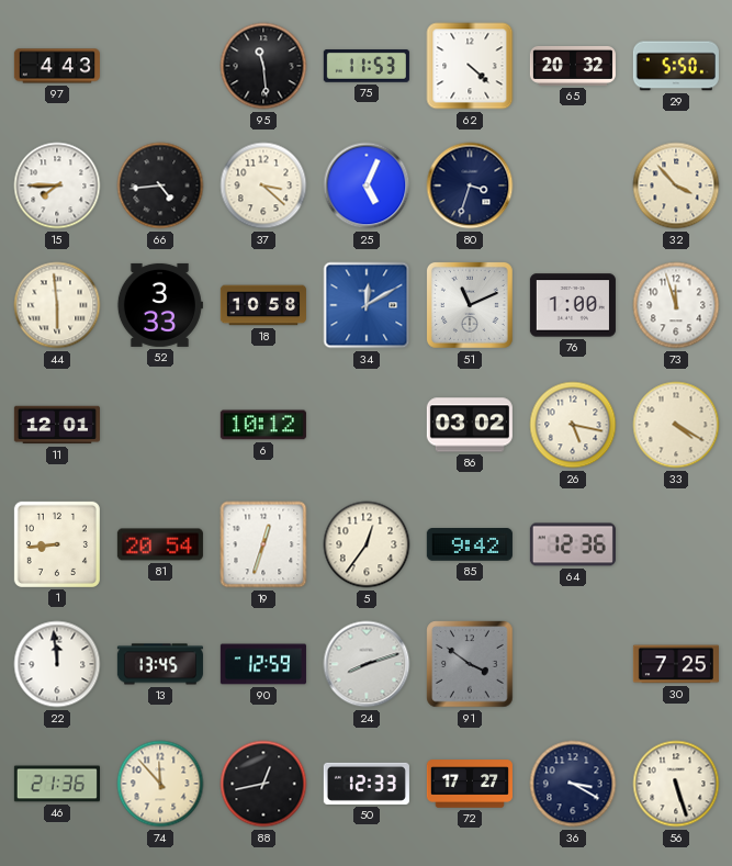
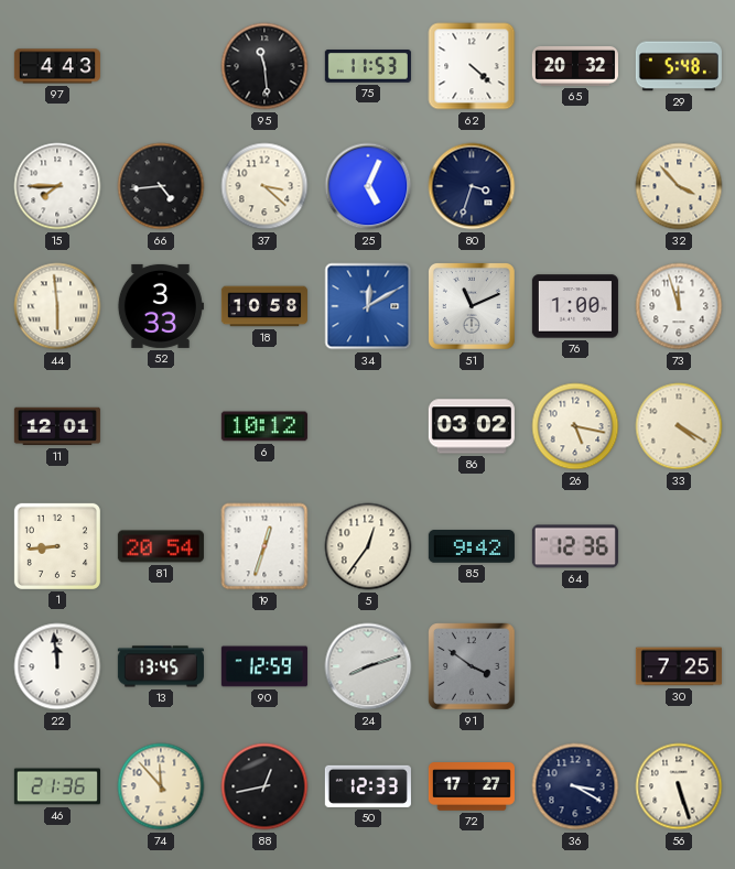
29: 5:50 -> 5:48 (679, 66)
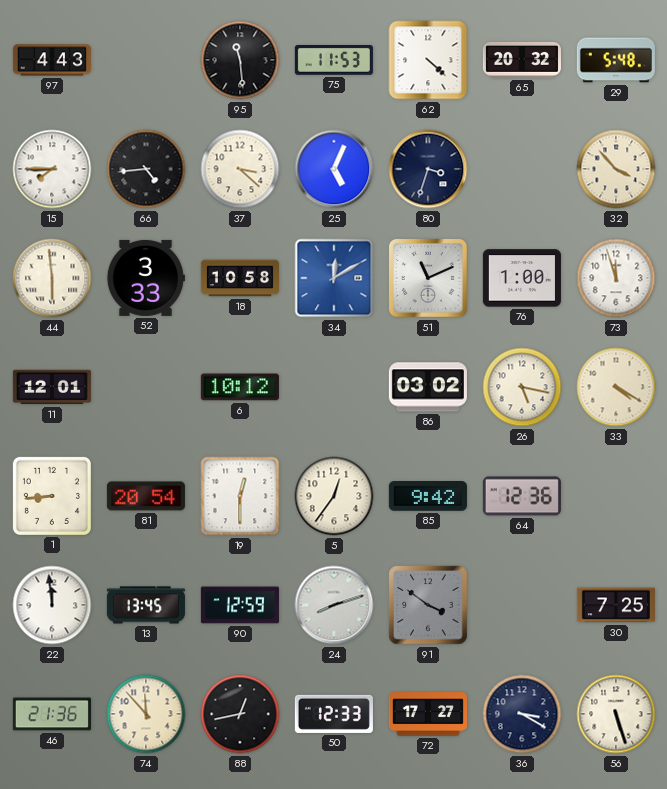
19: 12:33 -> 12:30 (240, 496)
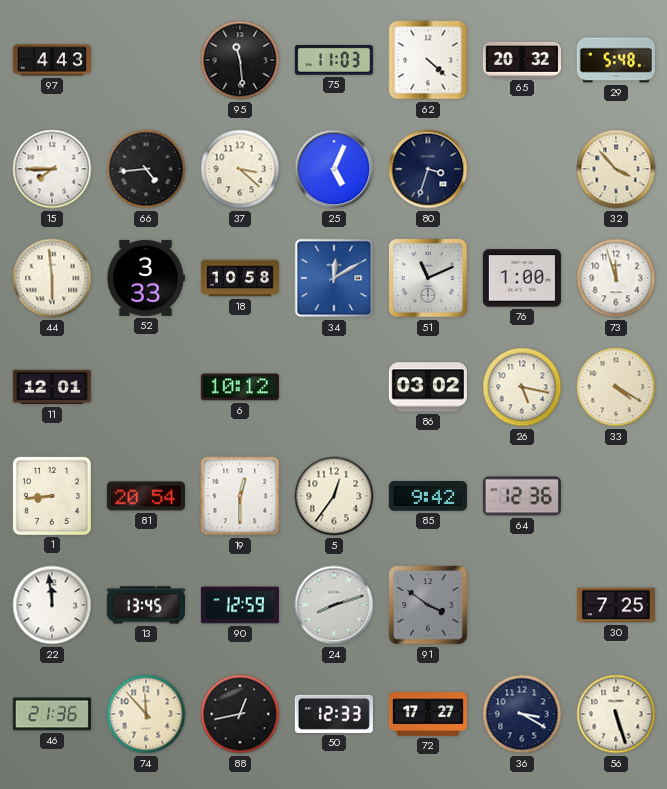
75: 11:53 -> 11:03 (334, 61)
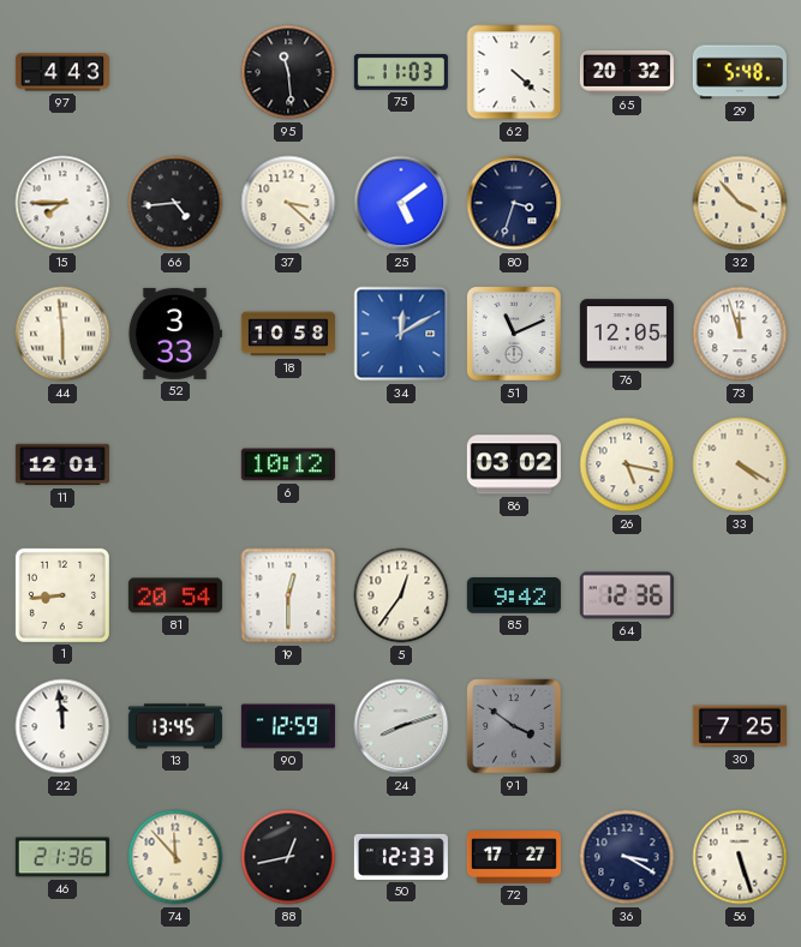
25: 5:04 -> 5:09 (401, 203)
76: 1:00 -> 12:05 (627, 334)
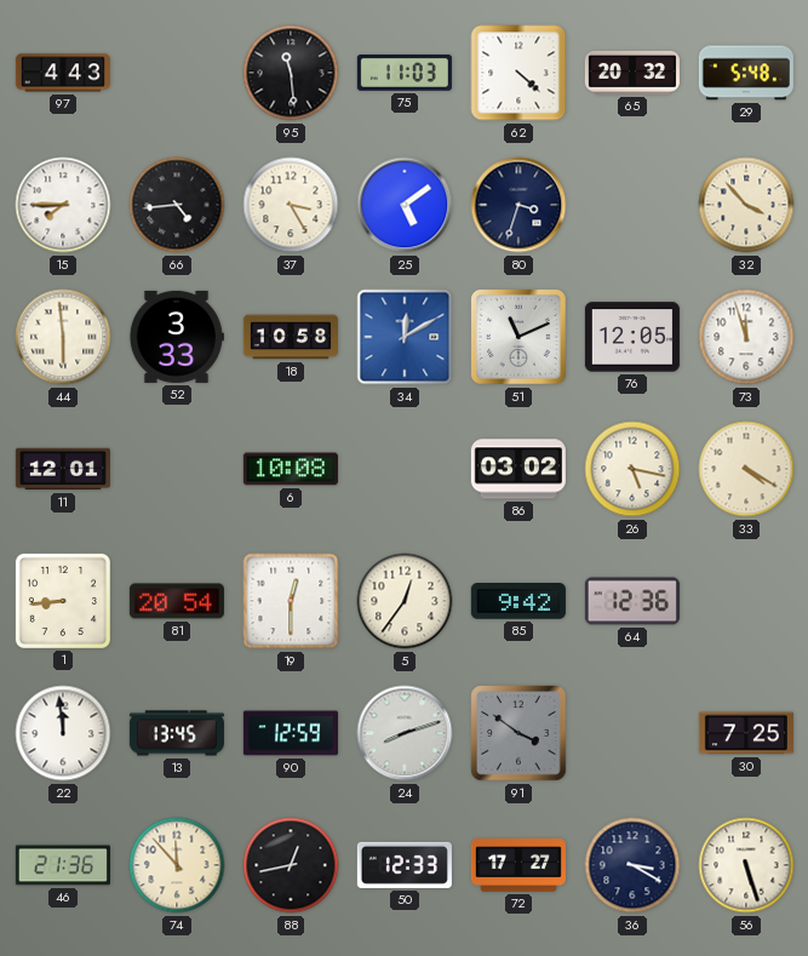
37: 3:22 -> 3:25 (291, 205)
6: 10:12 -> 10:08 (291, 469)
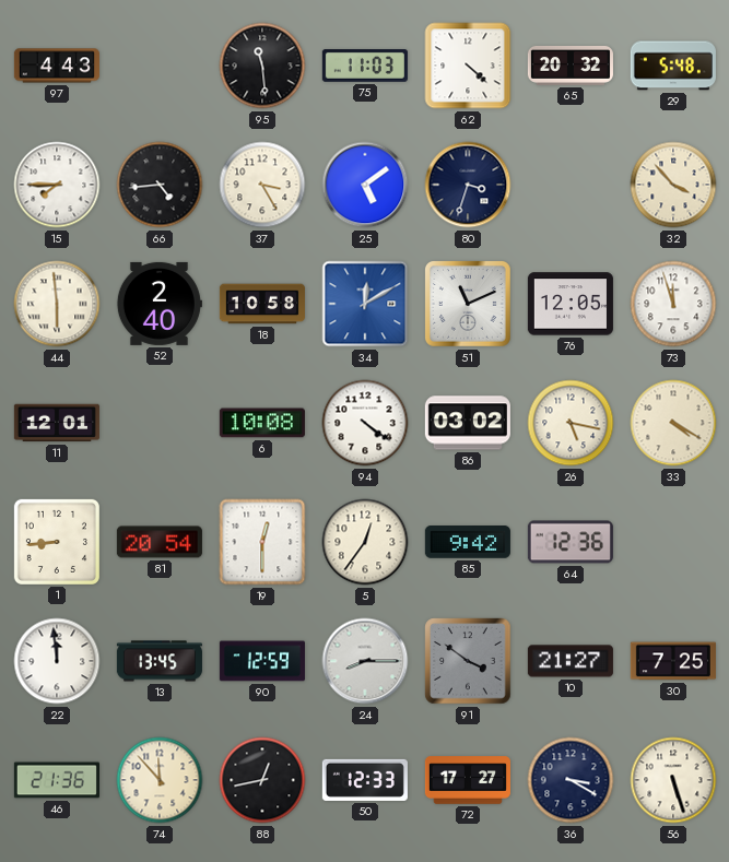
52: 3:33 -> 2:40 (158, 304)
94: none -> 4:21 (365, 423)
24: 8:12 -> 8:15 (365, 661)
10: none -> 21:27 (571, 661)
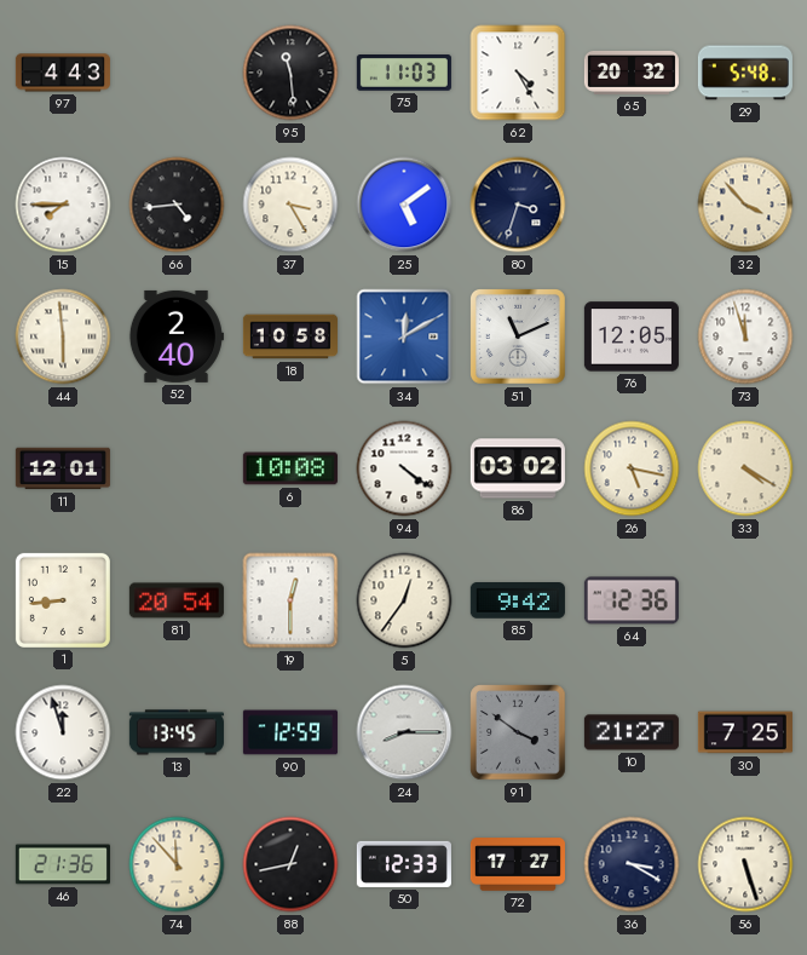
62: 4:22 -> 4:25 (518, 73)
22: 11:59 -> 11:57 (63, 732)
